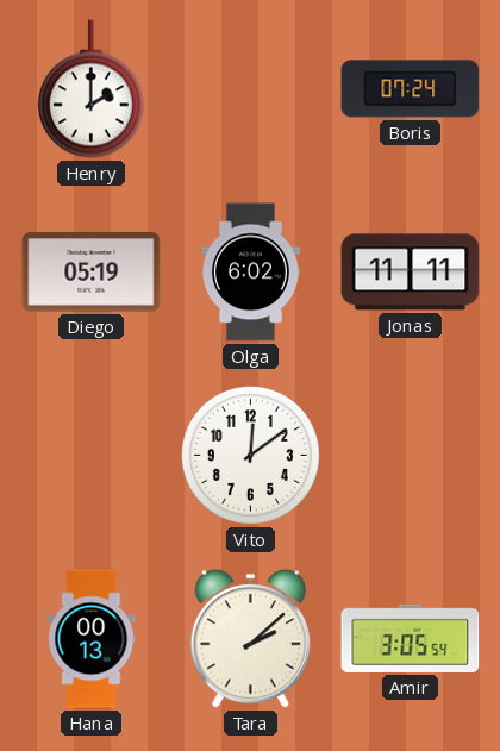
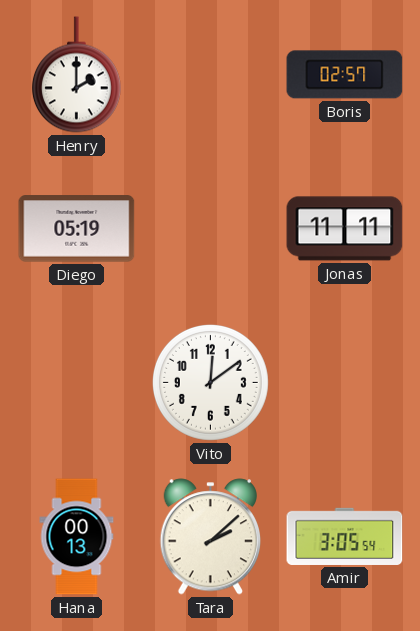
Boris: 07:24 -> 02:57 (345, 75)
Olga: 6:02 -> none (250, 273)
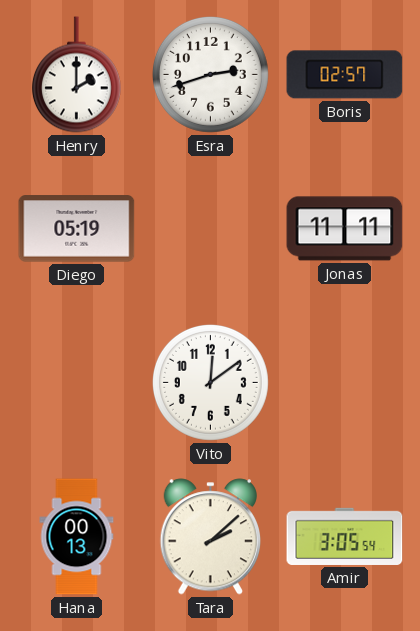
Esra: none -> 2:42 (210, 74)
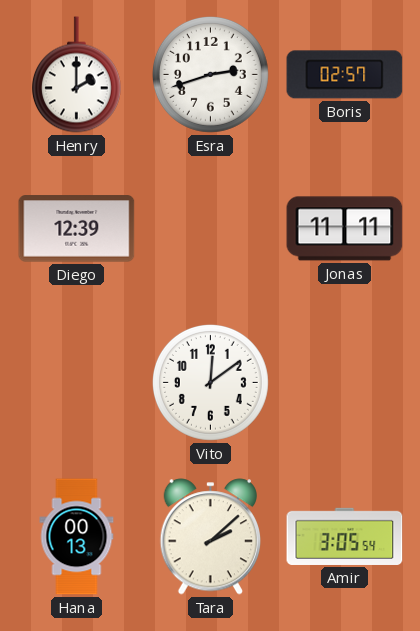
Diego: 05:19 -> 12:39 (77, 229)
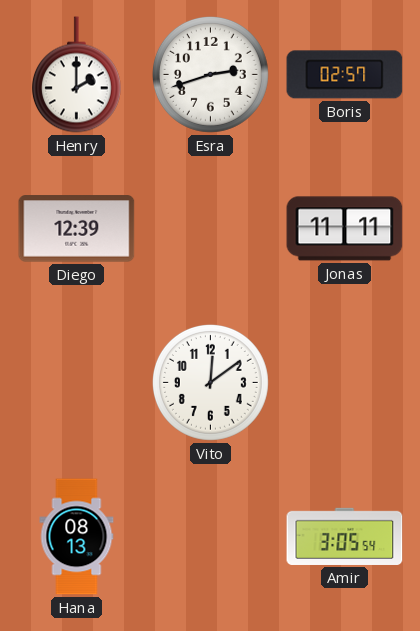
Hana: 00:13 -> 08:13 (77, 537)
Tara: 2:08 -> none (210, 537)
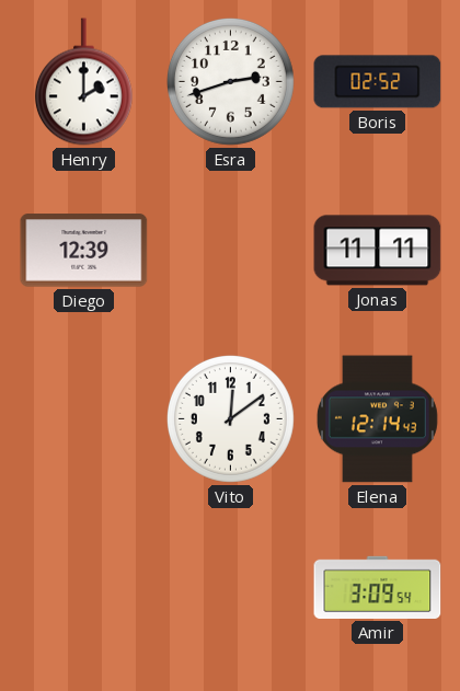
Boris: 02:57 -> 02:52 (378, 82)
Elena: none -> 12:14 (377, 419)
Hana: 08:13 -> none (77, 537)
Amir: 3:05 -> 3:09 (378, 587)
